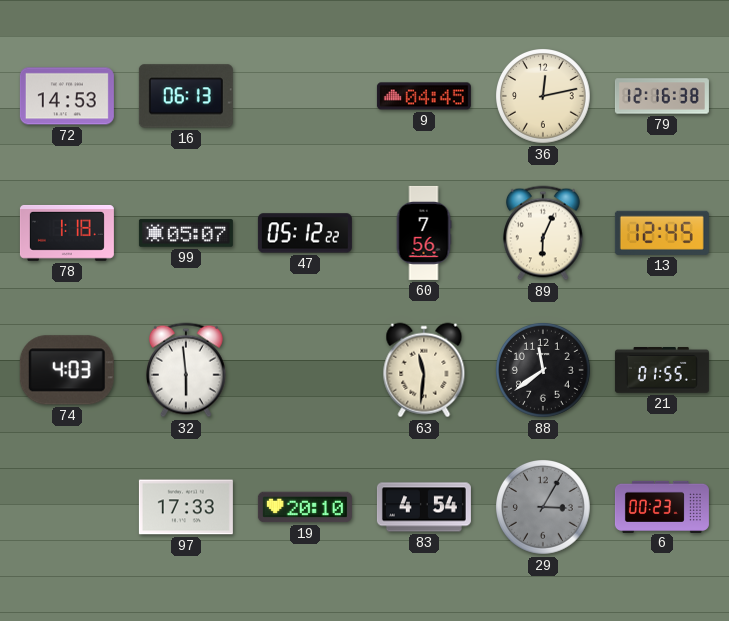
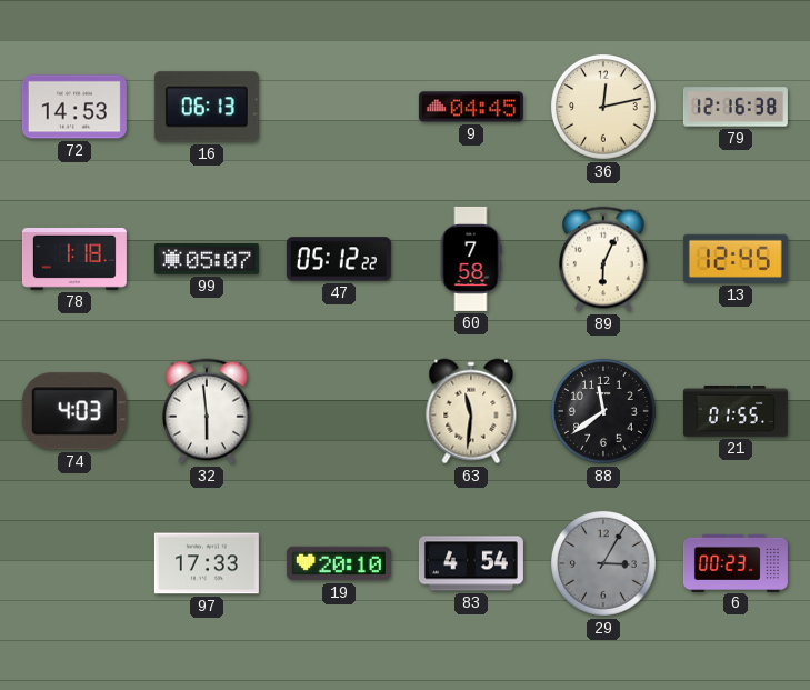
60: 7:56 -> 7:58 (471, 259)
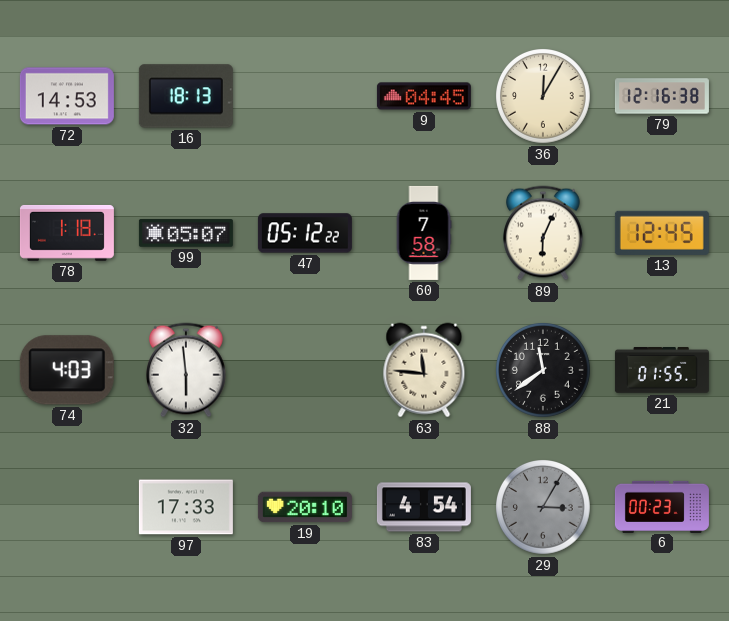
16: 06:13 -> 18:13 (186, 96)
36: 12:13 -> 12:05 (544, 97)
63: 11:31 -> 11:46 (424, 370)
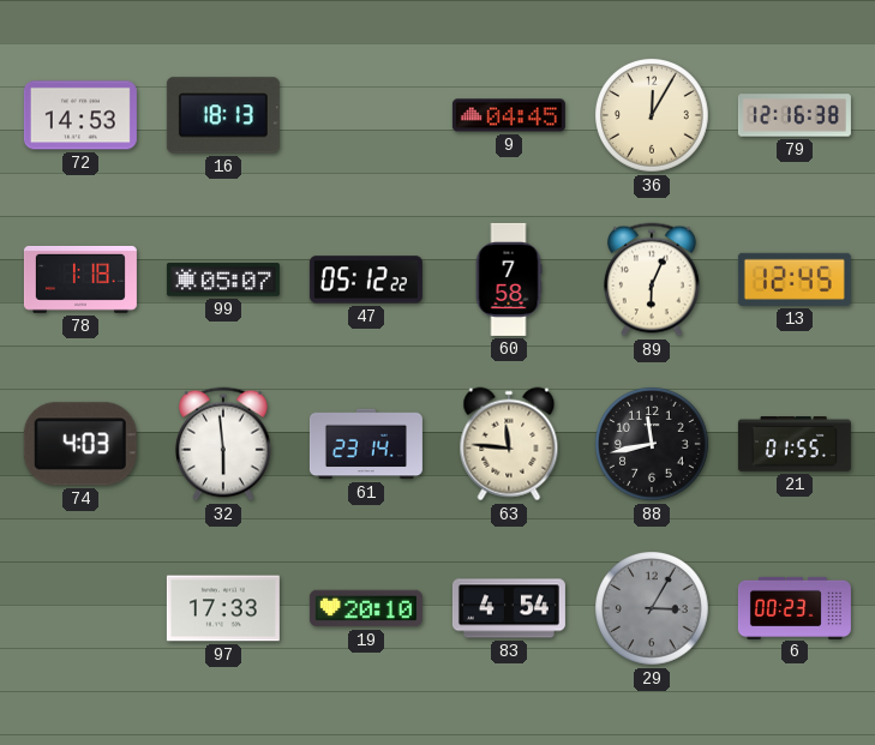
61: none -> 23:14 (366, 444)
88: 11:39 -> 11:43 (653, 445)
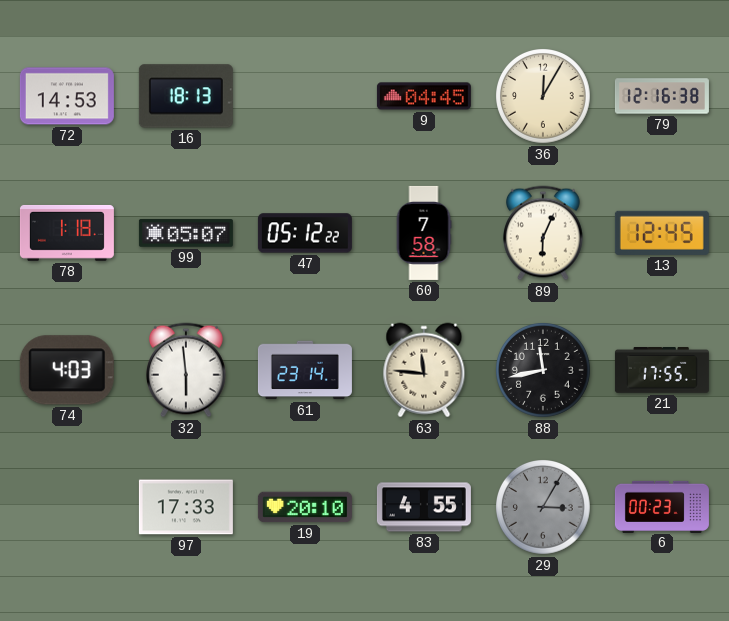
21: 01:55 -> 17:55 (662, 371)
83: 4:54 -> 4:55 (424, 507)
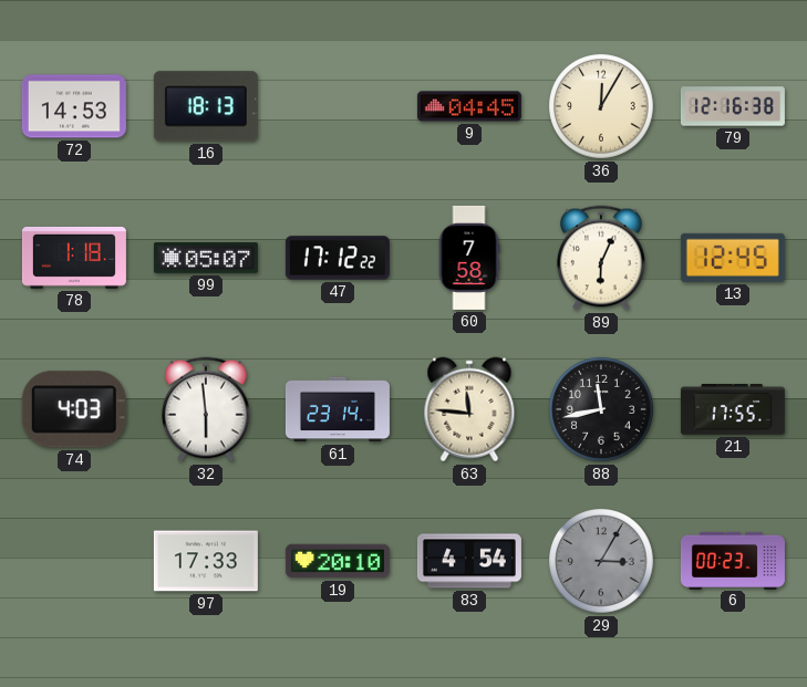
47: 05:12 -> 17:12 (338, 258)
83: 4:55 -> 4:54 (469, 561)
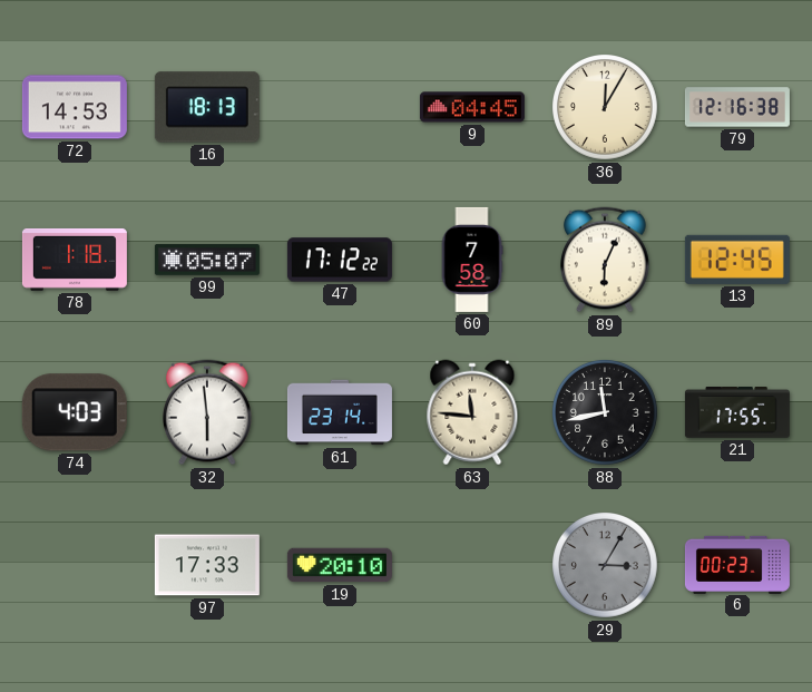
83: 4:54 -> none (469, 561)
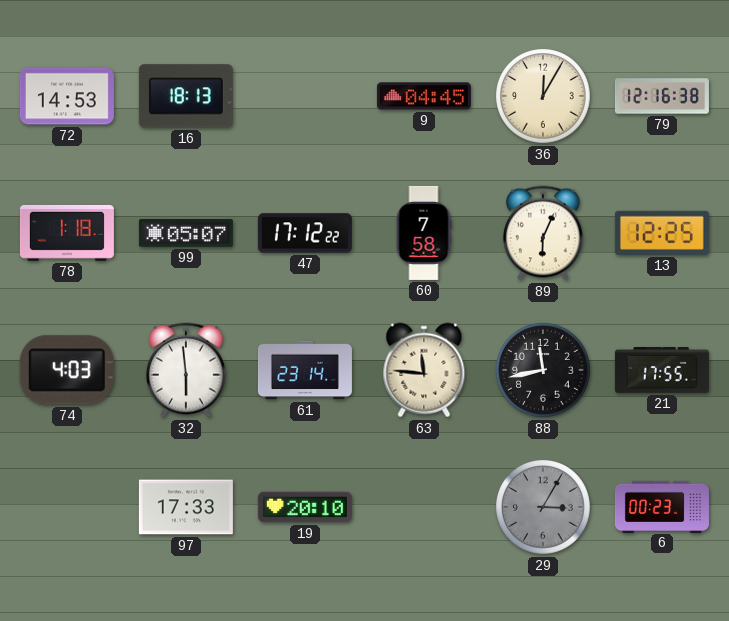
13: 12:45 -> 12:25 (662, 233)
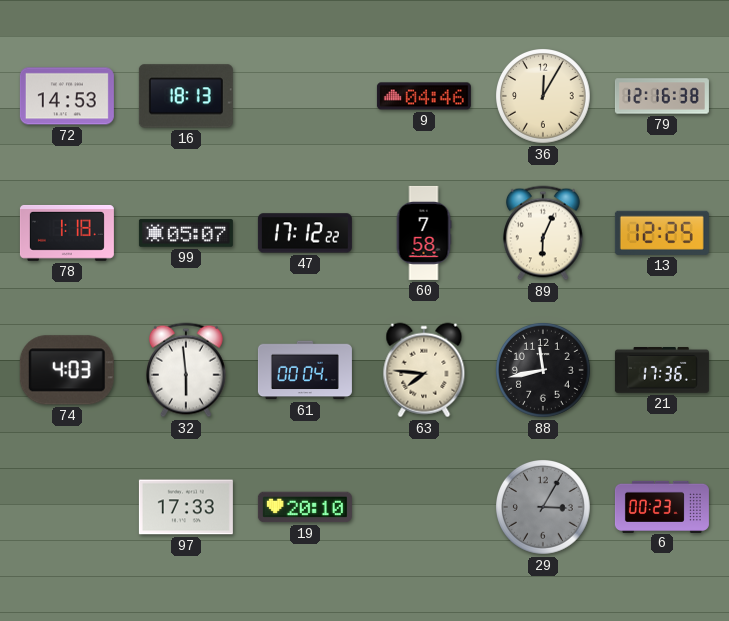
9: 04:45 -> 04:46 (424, 96)
61: 23:14 -> 00:04 (305, 370)
63: 11:46 -> 7:46 (424, 370)
21: 17:55 -> 17:36 (662, 371)
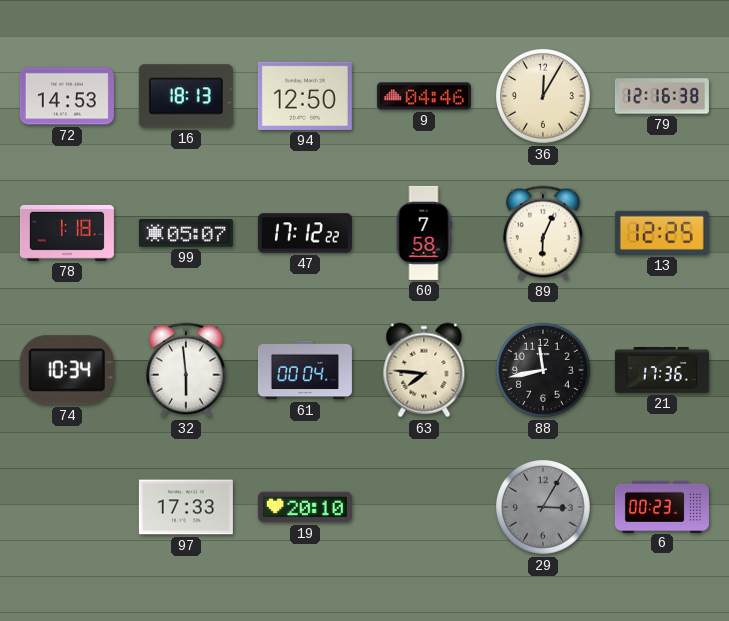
94: none -> 12:50 (305, 96)
74: 4:03 -> 10:34 (67, 370)
